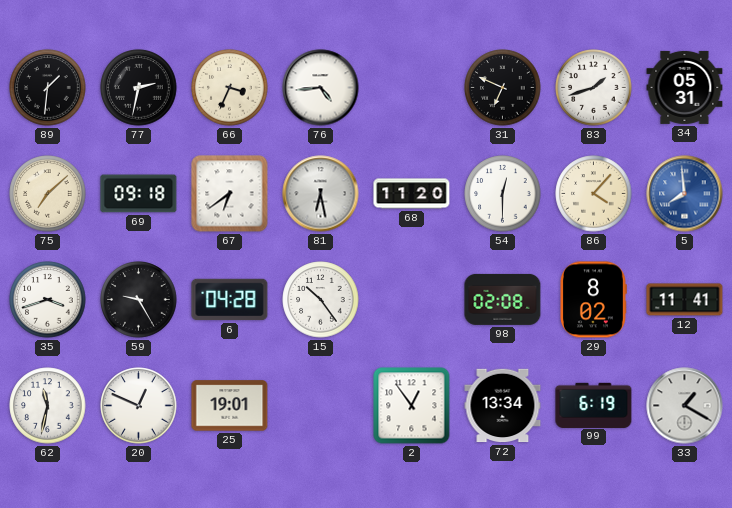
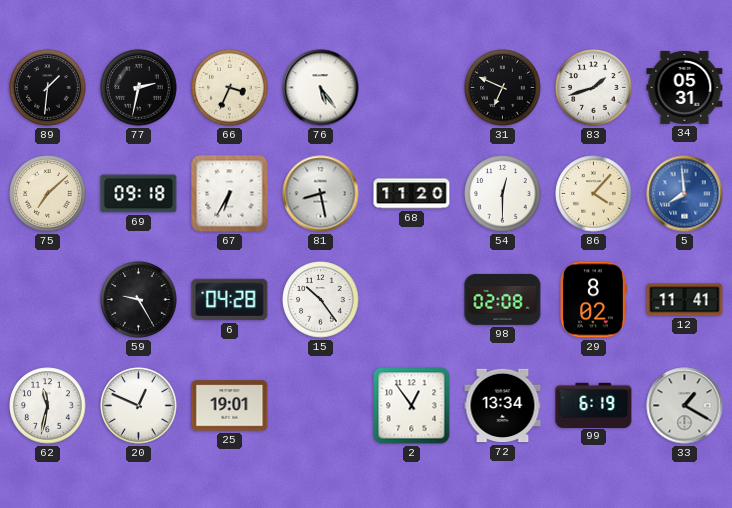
76: 4:44 -> 5:24 (321, 88)
67: 6:39 -> 6:35 (230, 194)
81: 6:28 -> 8:28 (321, 194)
35: 3:42 -> none (48, 300)
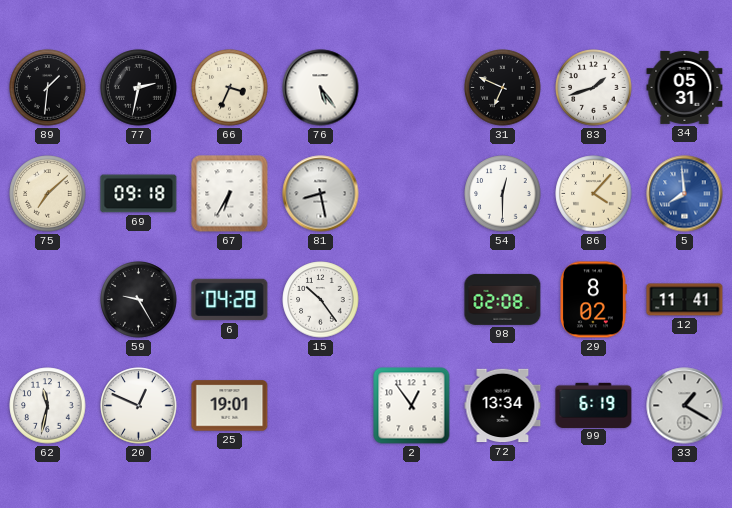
68: 11:20 -> none (412, 194)
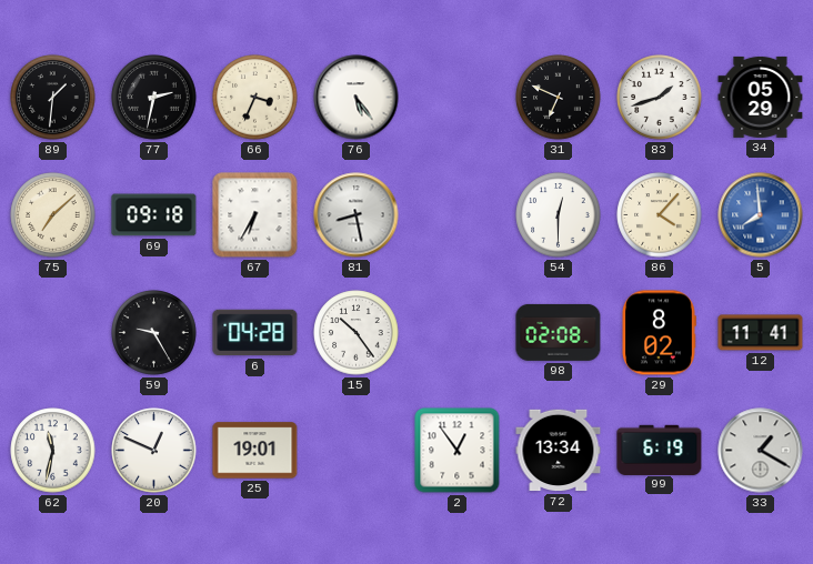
34: 05:31 -> 05:29 (761, 97)
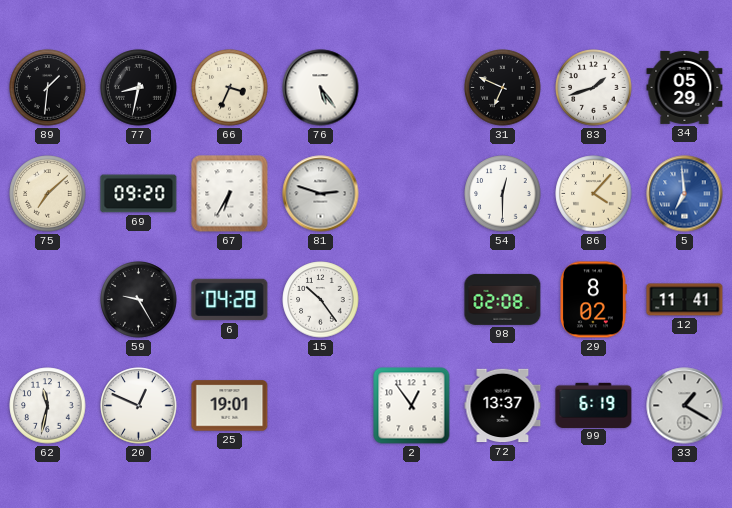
77: 2:32 -> 8:32 (139, 88)
69: 09:18 -> 09:20 (139, 194)
81: 8:28 -> 2:48 (321, 194)
5: 7:59 -> 6:59 (685, 194)
72: 13:34 -> 13:37 (503, 406)
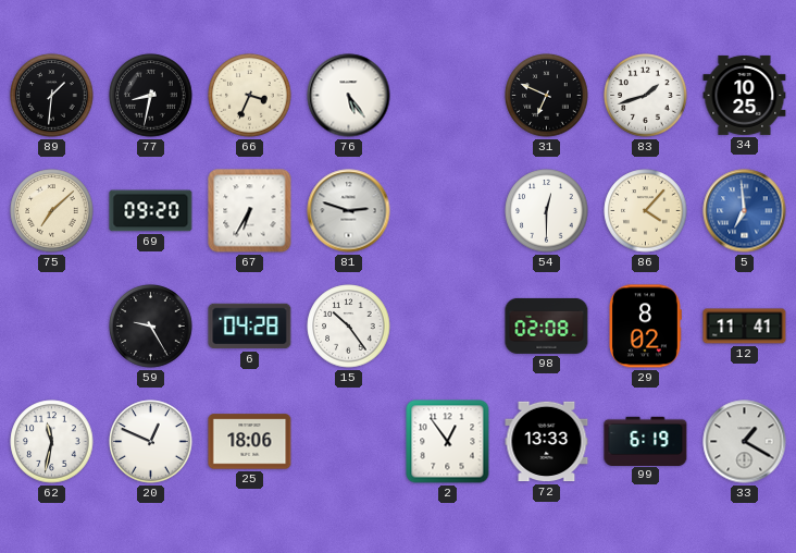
34: 05:29 -> 10:25 (745, 95)
25: 19:01 -> 18:06 (250, 442)
72: 13:37 -> 13:33 (547, 442)
